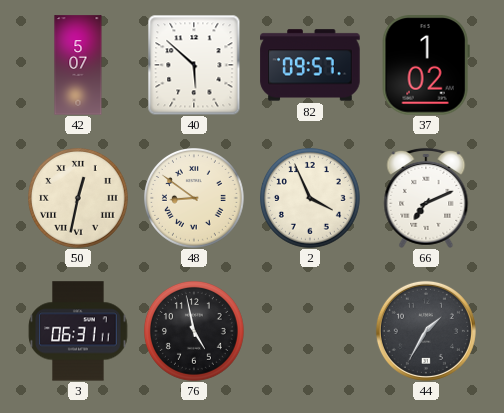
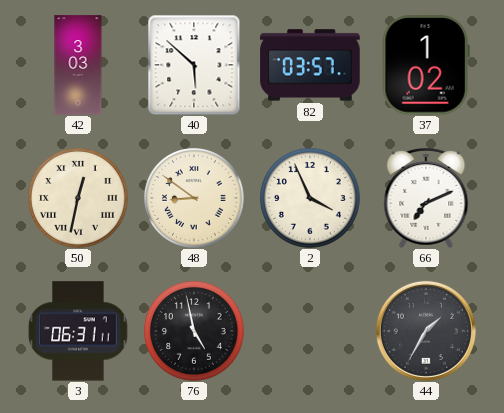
42: 5:07 -> 3:03 (78, 65)
82: 09:57 -> 03:57 (310, 65)
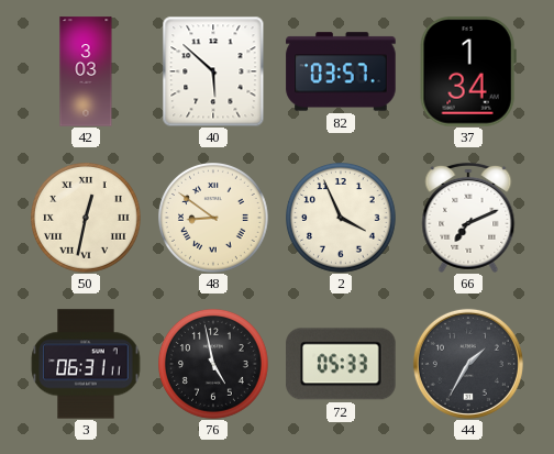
37: 1:02 -> 1:34 (468, 71)
72: none -> 05:33 (341, 364)
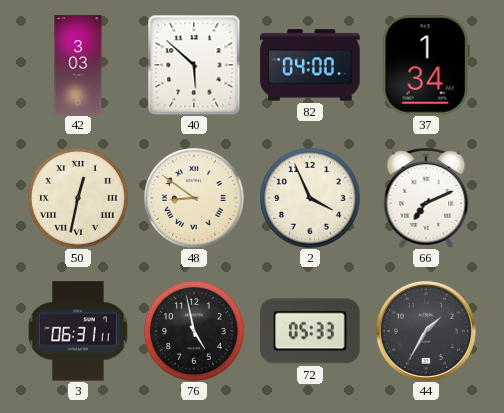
82: 03:57 -> 04:00 (310, 65)
